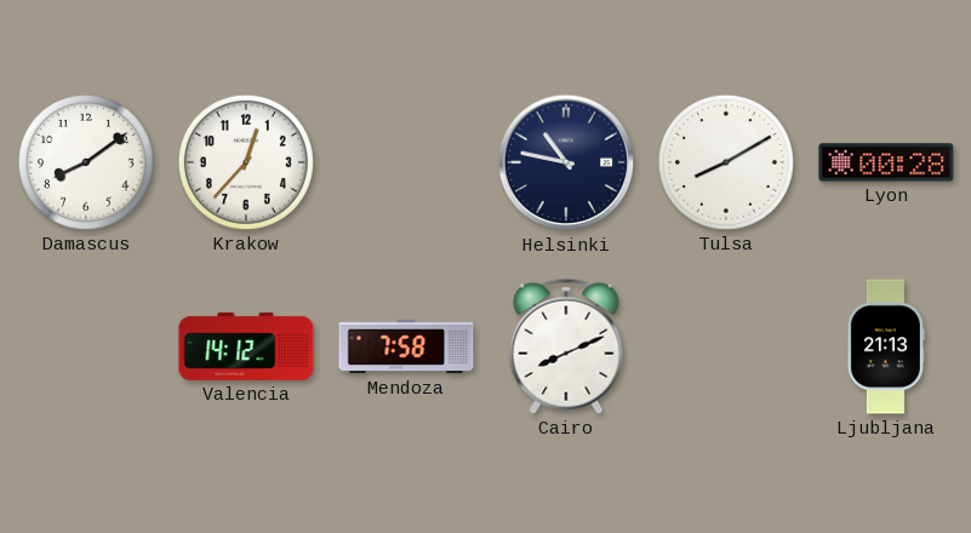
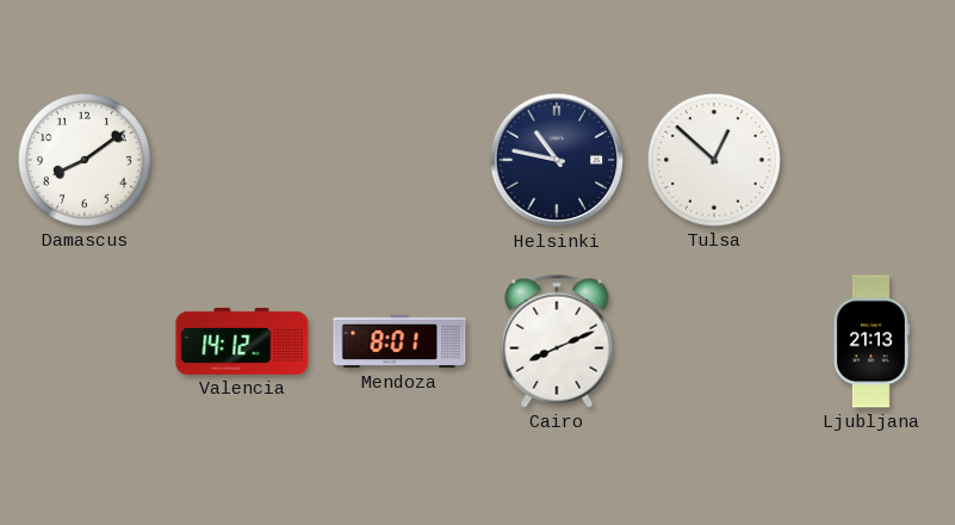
Krakow: 12:37 -> none (246, 162)
Tulsa: 8:10 -> 12:52 (714, 160)
Lyon: 00:28 -> none (886, 162)
Mendoza: 7:58 -> 8:01 (399, 341)
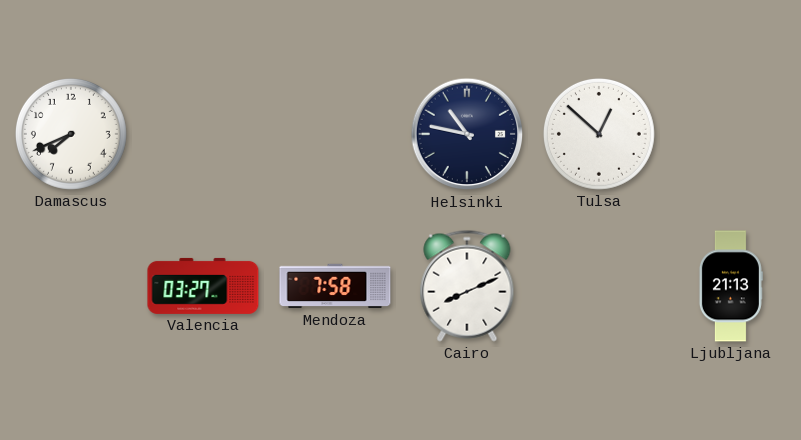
Damascus: 8:09 -> 7:41 (71, 134)
Valencia: 14:12 -> 03:27 (203, 286)
Mendoza: 8:01 -> 7:58 (335, 286)
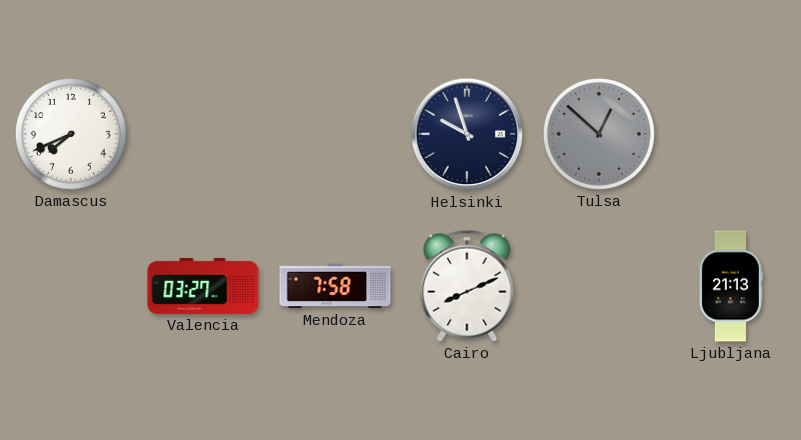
Helsinki: 10:47 -> 9:57 (467, 134)
Tulsa dial: white -> grey (599, 134)
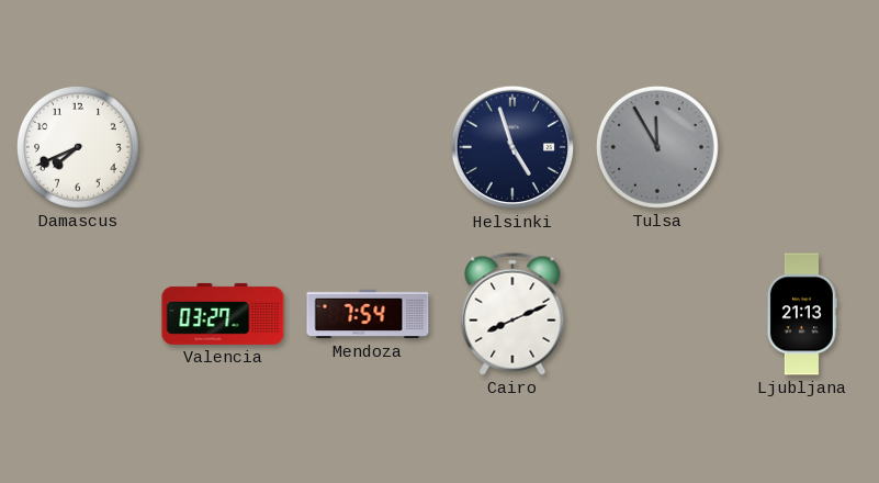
Helsinki: 9:57 -> 4:57 (512, 147)
Tulsa: 12:52 -> 11:55 (657, 147)
Mendoza: 7:58 -> 7:54 (368, 314)
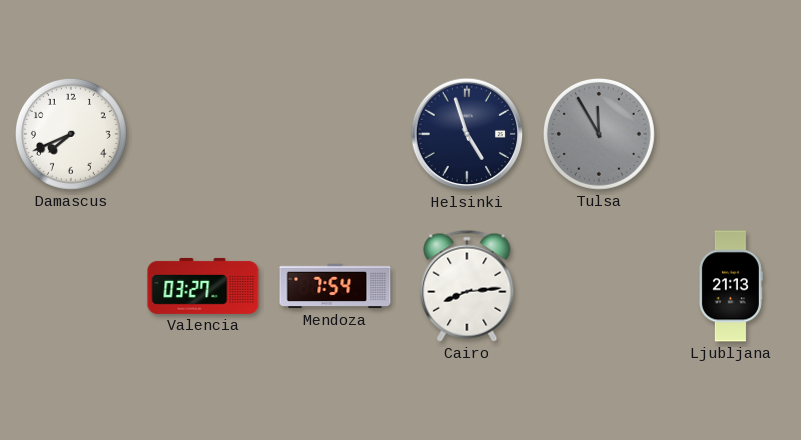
Cairo: 8:11 -> 8:14 (467, 286)
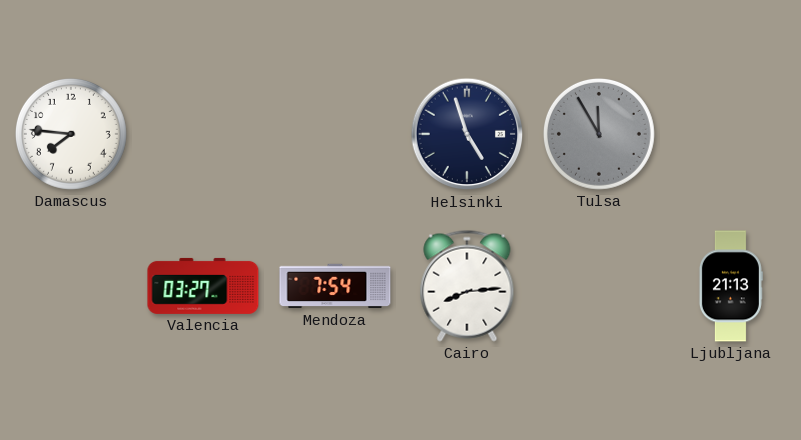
Damascus: 7:41 -> 7:46 (71, 134)
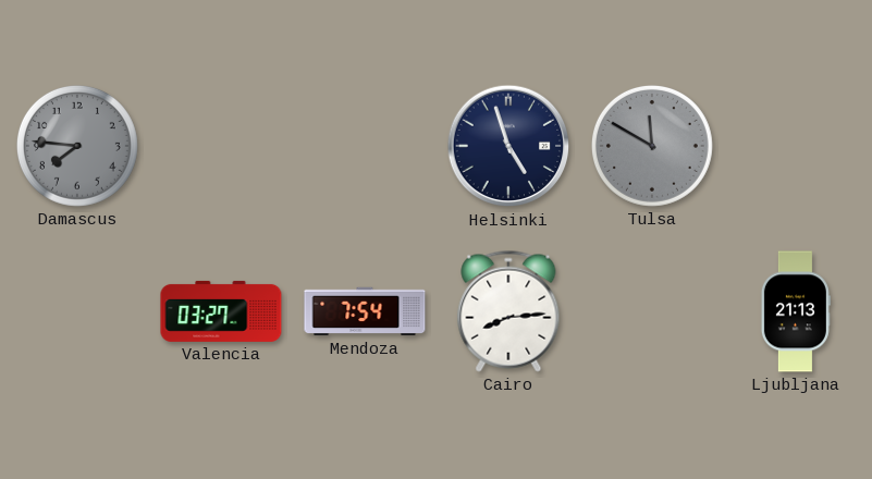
Damascus dial: white -> grey (77, 146)
Tulsa: 11:55 -> 11:50 (652, 146)
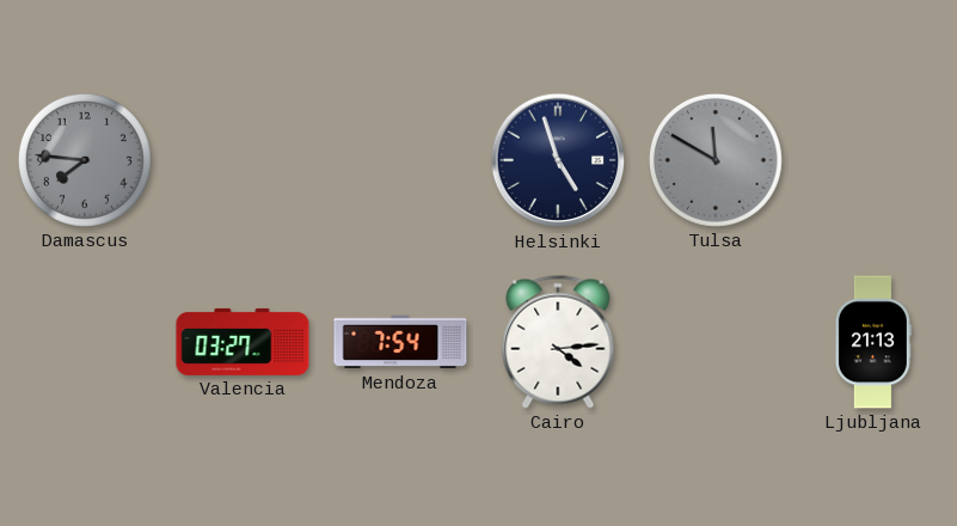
Cairo: 8:14 -> 4:14 (558, 342)
